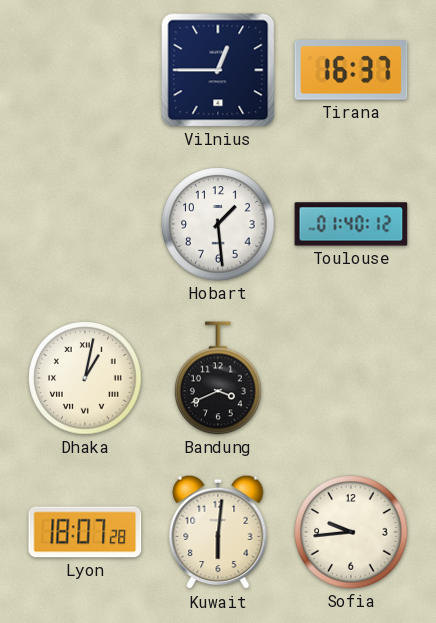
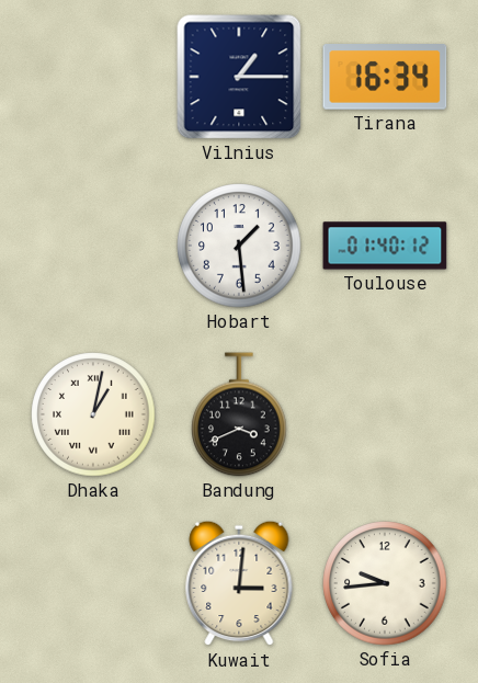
Vilnius: 12:45 -> 1:15 (239, 77)
Tirana: 16:37 -> 16:34 (385, 78)
Lyon: 18:07 -> none (85, 532)
Kuwait: 6:01 -> 3:01 (239, 583)
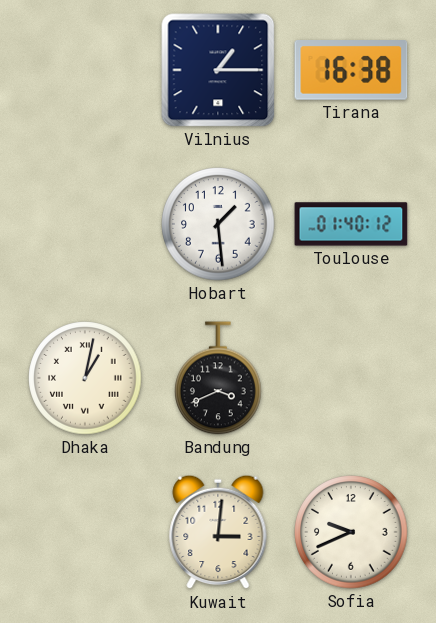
Tirana: 16:34 -> 16:38 (351, 71)
Sofia: 9:44 -> 9:41 (351, 532)
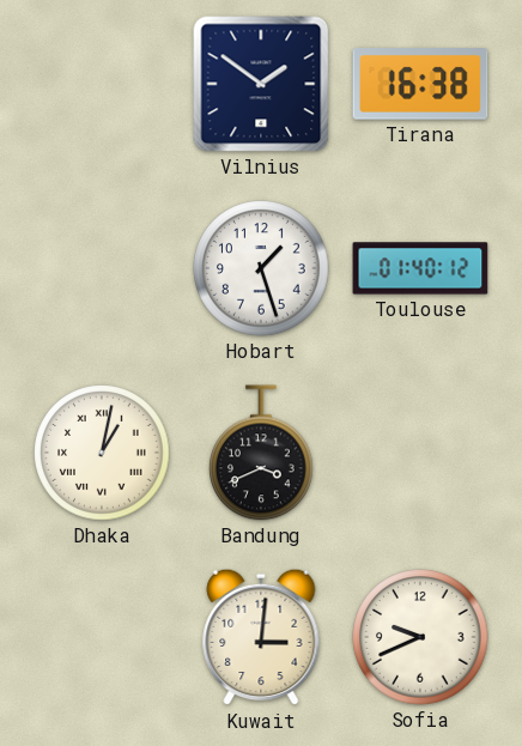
Vilnius: 1:15 -> 1:51 (261, 84)
Hobart: 1:29 -> 1:27 (261, 268)
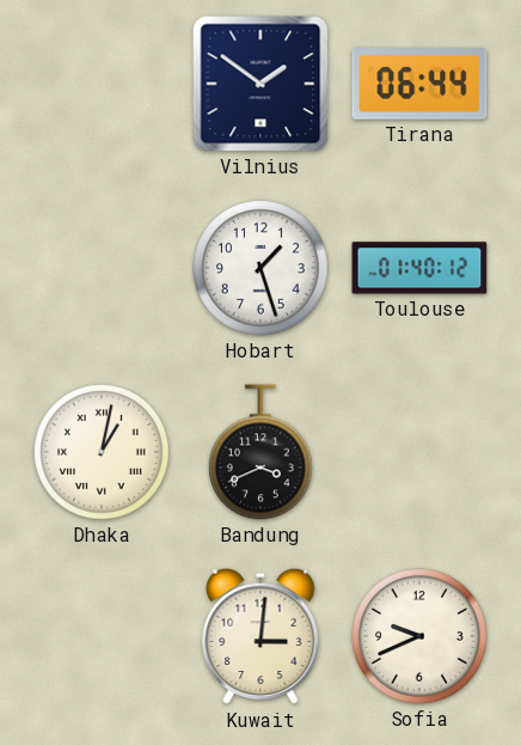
Tirana: 16:38 -> 06:44 (419, 85)
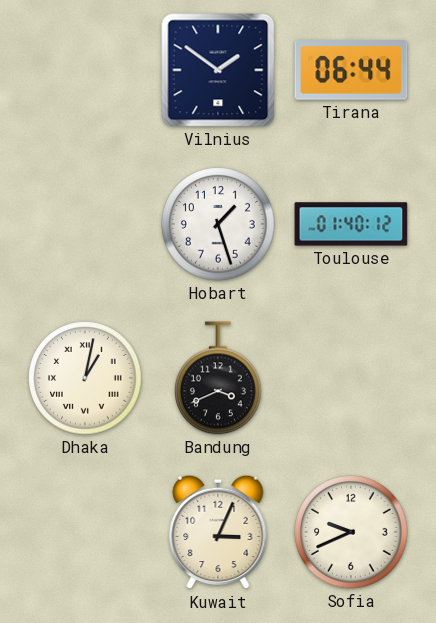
Kuwait: 3:01 -> 3:04 (218, 532)
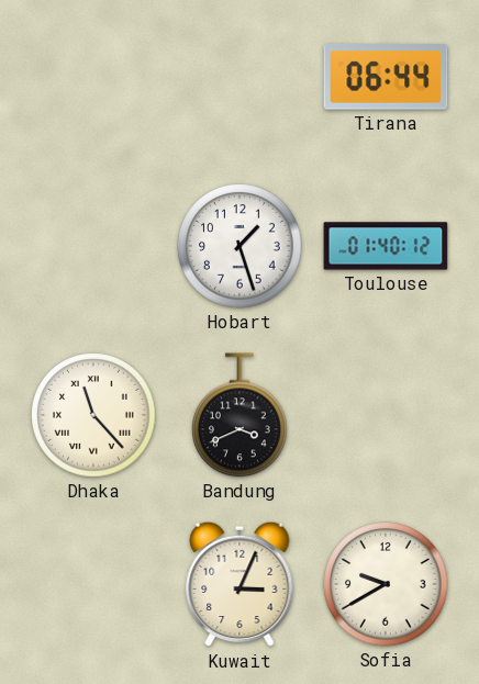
Vilnius: 1:51 -> none (218, 70)
Dhaka: 1:02 -> 11:23 (93, 415)
Sofia: 9:41 -> 9:40 (386, 584)
